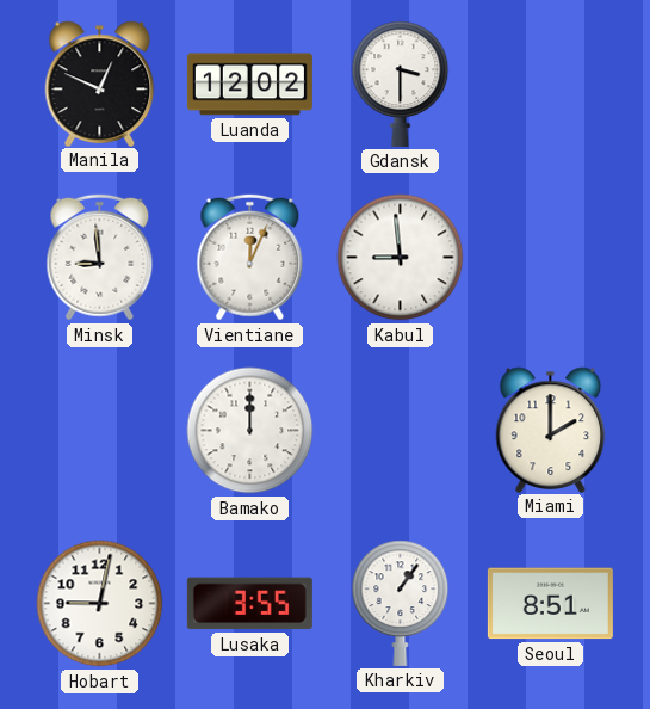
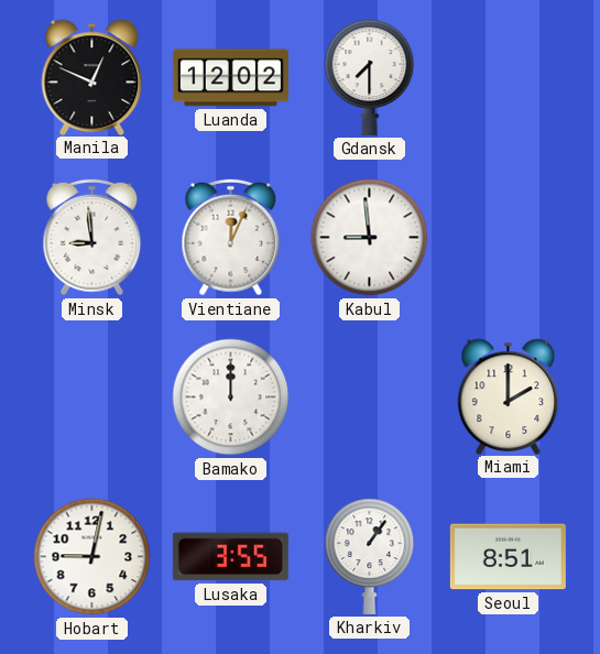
Gdansk: 3:30 -> 7:30 (370, 77)
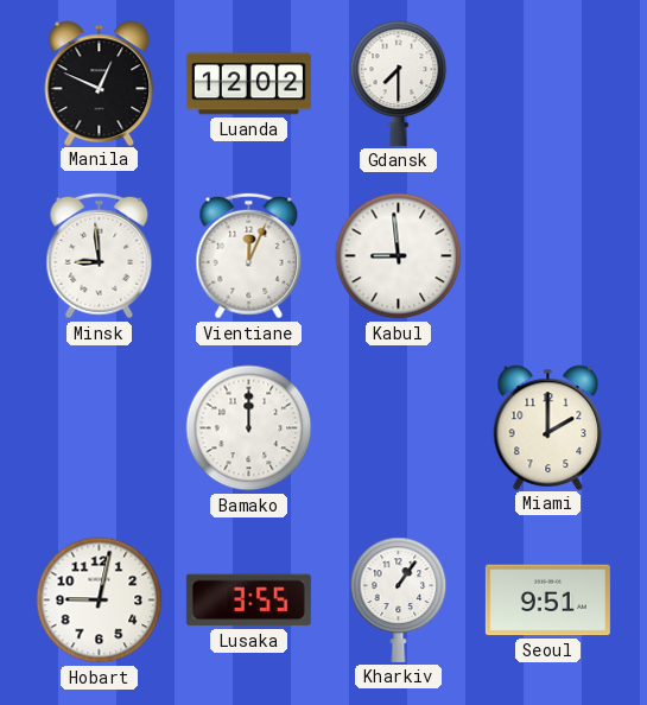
Seoul: 8:51 -> 9:51 (547, 601)
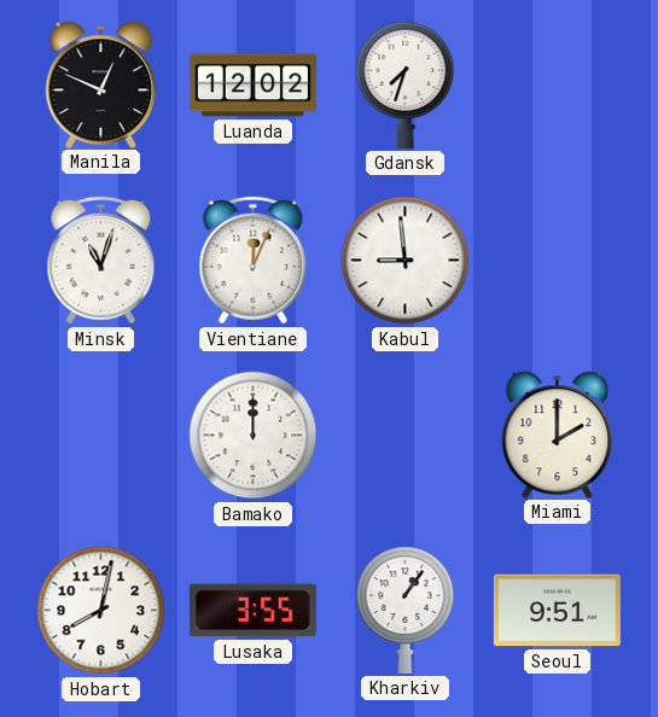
Gdansk: 7:30 -> 7:33 (406, 84)
Minsk: 8:59 -> 11:03 (101, 261)
Hobart: 9:02 -> 8:02 (101, 611)
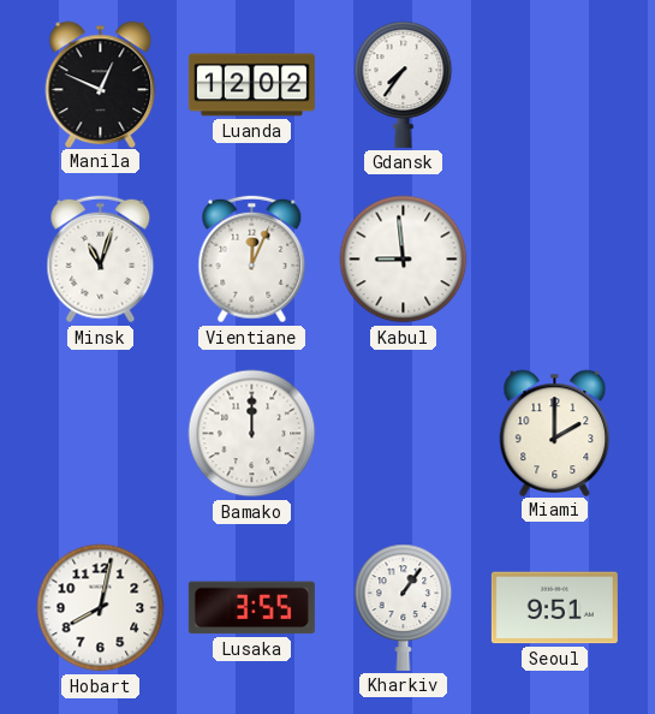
Gdansk: 7:33 -> 7:36 (404, 84)
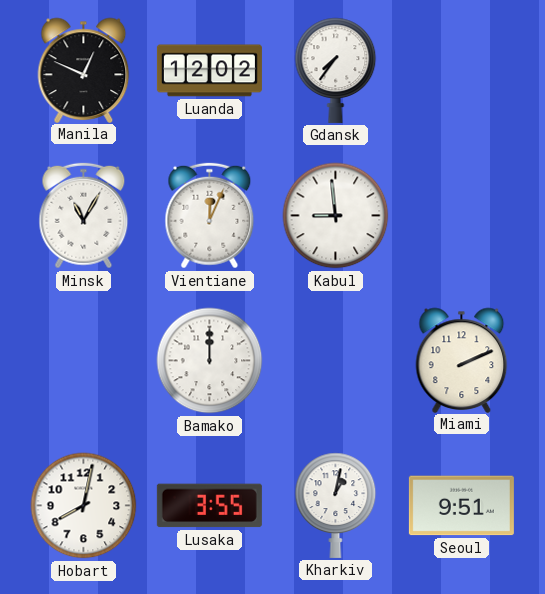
Minsk: 11:03 -> 11:05 (84, 216)
Miami: 2:00 -> 2:11 (462, 360)
Kharkiv: 1:06 -> 1:02 (336, 505)
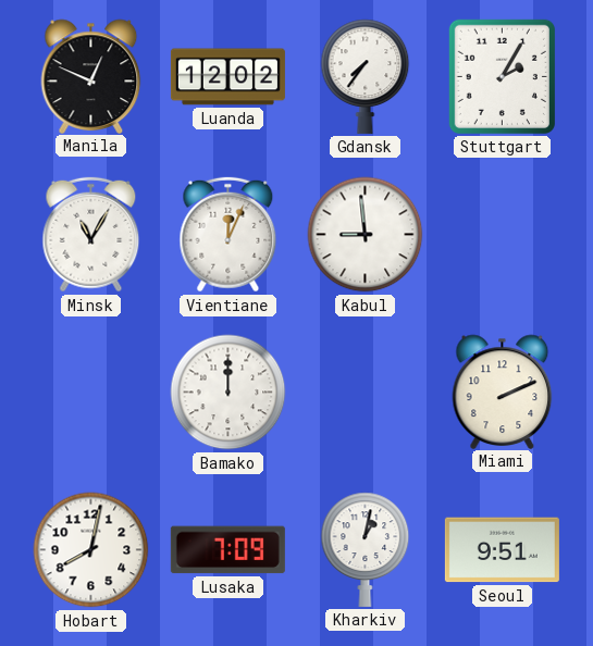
Stuttgart: none -> 2:05 (502, 76)
Lusaka: 3:55 -> 7:09 (227, 550)
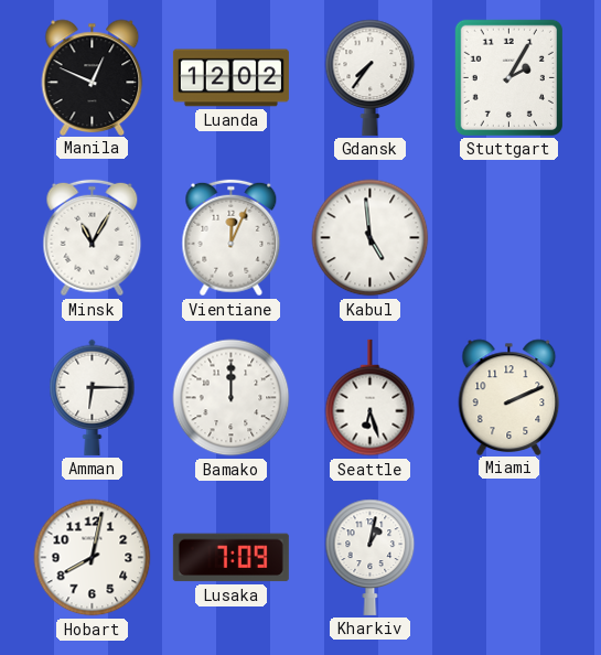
Kabul: 8:59 -> 4:59 (371, 238)
Amman: none -> 6:15 (93, 397)
Seattle: none -> 6:27 (371, 398)
Seoul: 9:51 -> none (502, 550)
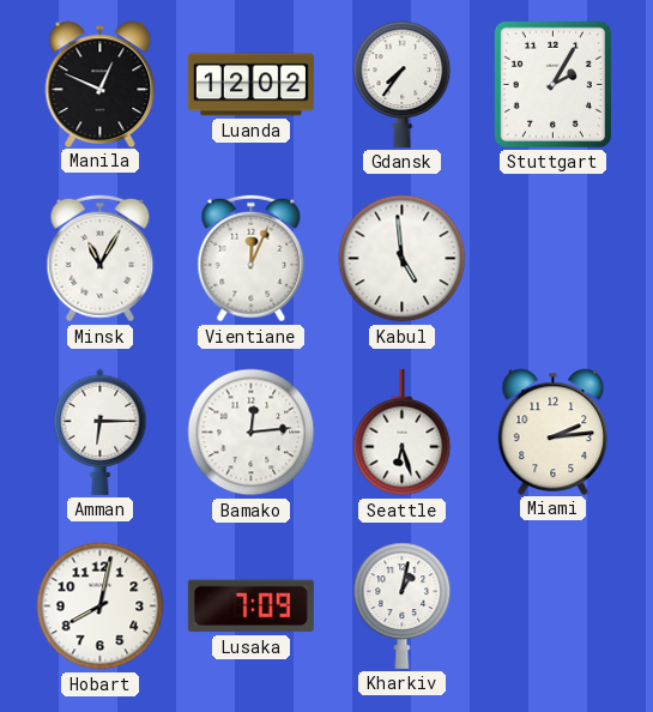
Bamako: 12:00 -> 12:14 (252, 433)
Miami: 2:11 -> 2:14 (554, 432)
